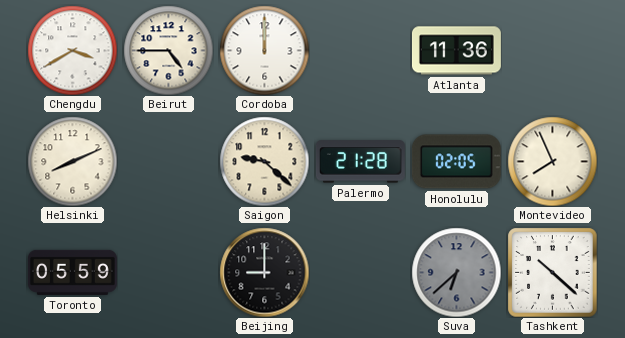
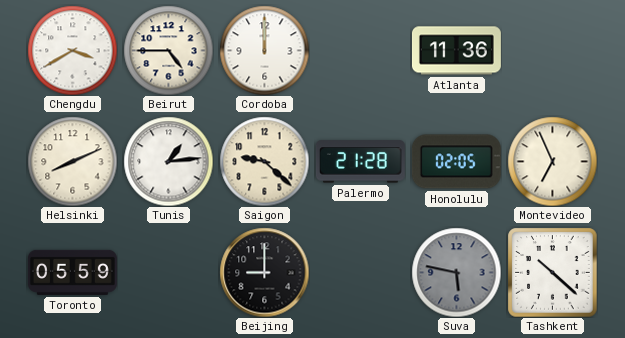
Tunis: none -> 1:14 (168, 161)
Montevideo: 7:56 -> 6:56 (552, 161)
Suva: 6:38 -> 5:47 (456, 272)
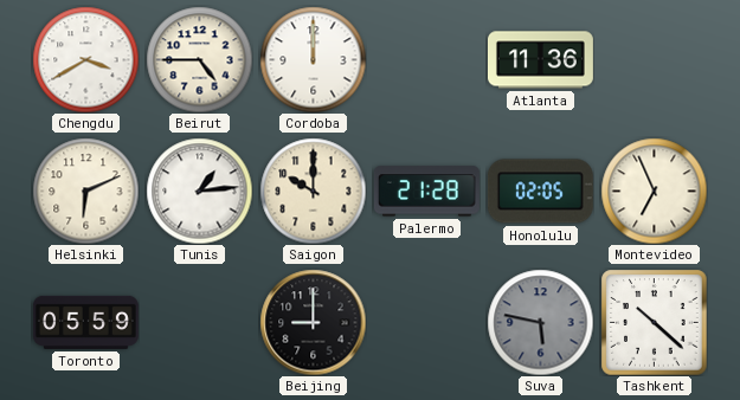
Helsinki: 8:11 -> 6:11 (85, 191)
Saigon: 9:22 -> 10:00 (313, 191)
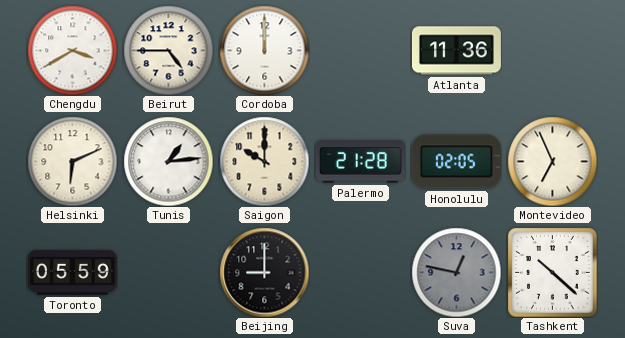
Suva: 5:47 -> 12:47 (456, 272)
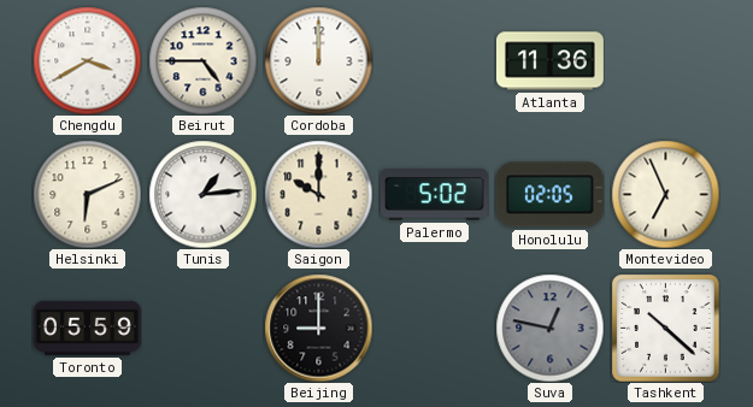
Palermo: 21:28 -> 5:02 (434, 195)
